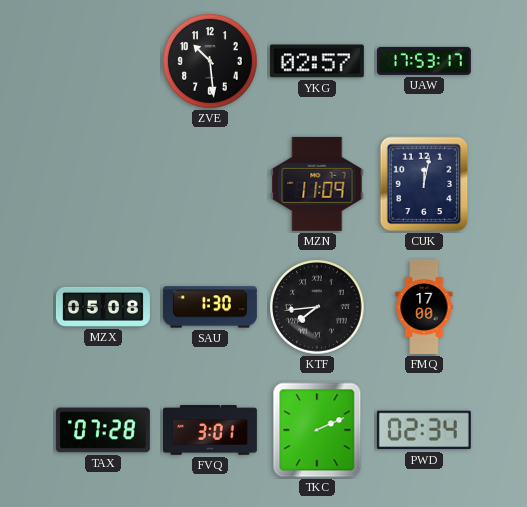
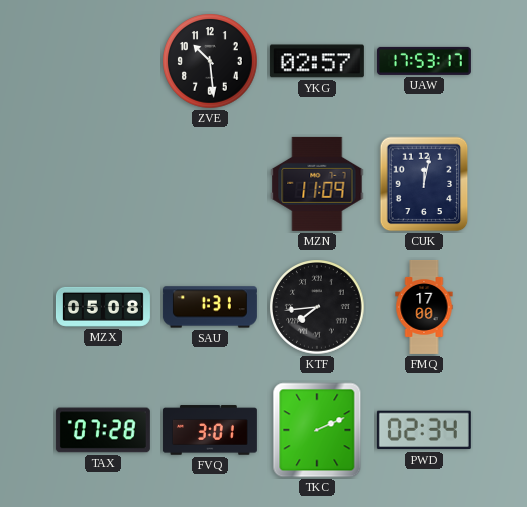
SAU: 1:30 -> 1:31 (210, 307)
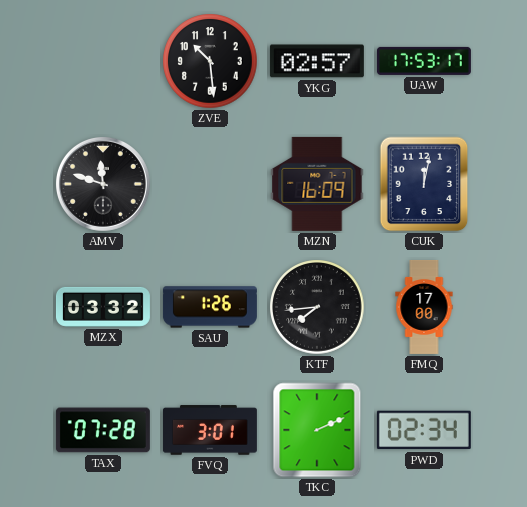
AMV: none -> 11:48 (103, 184)
MZN: 11:09 -> 16:09 (317, 184)
MZX: 05:08 -> 03:32 (103, 307)
SAU: 1:31 -> 1:26 (210, 307)
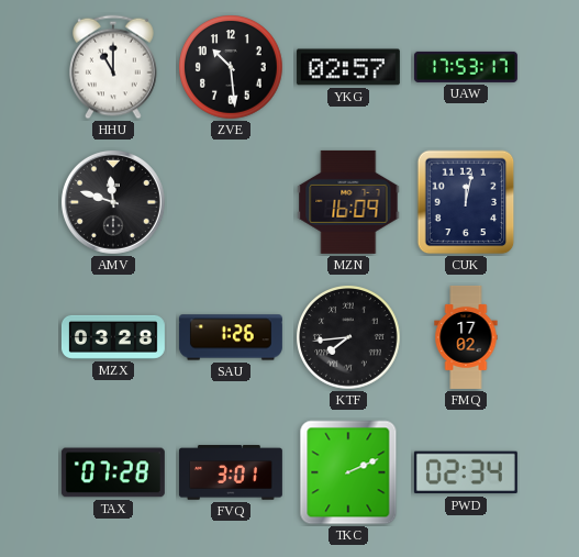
HHU: none -> 11:00 (114, 67)
MZX: 03:32 -> 03:28 (113, 337)
FMQ: 17:00 -> 17:02 (466, 337)
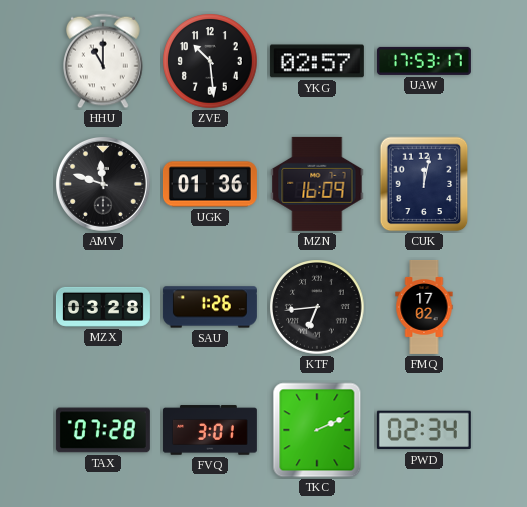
UGK: none -> 01:36 (210, 184)
KTF: 7:44 -> 6:44 (317, 307)
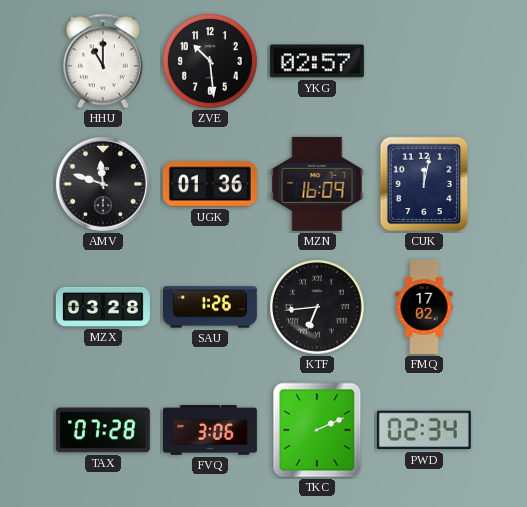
UAW: 17:53 -> none (424, 61)
FVQ: 3:01 -> 3:06 (210, 430)
